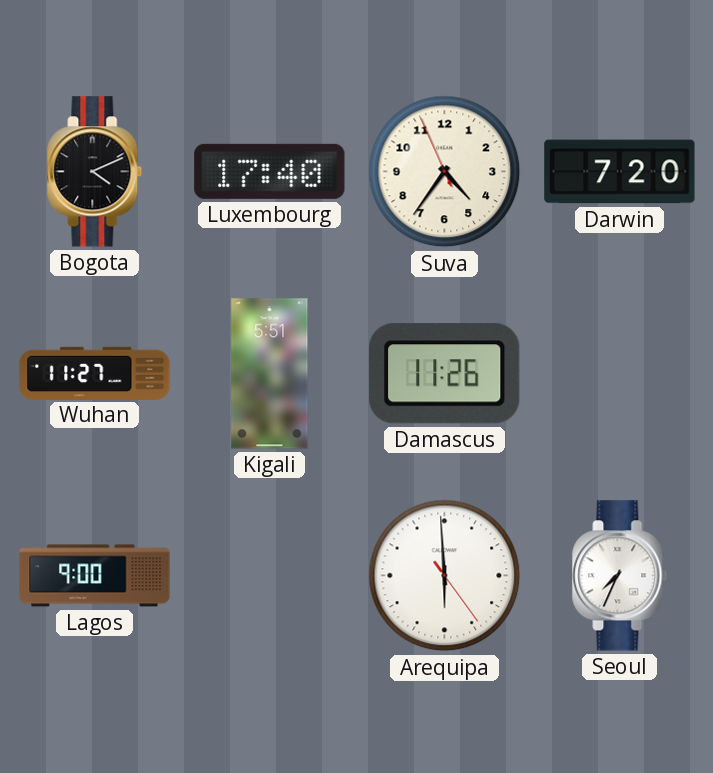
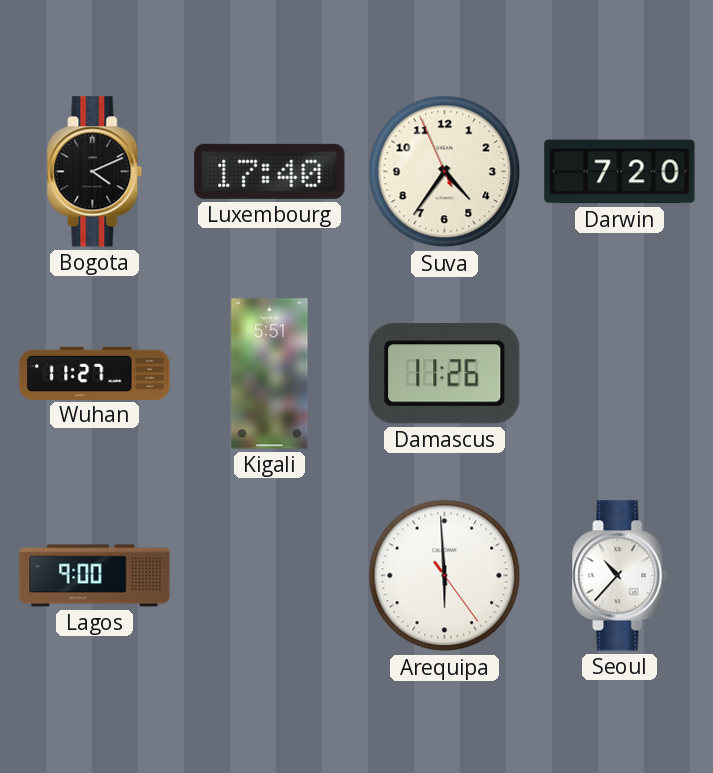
Seoul: 7:34 -> 10:37 (620, 576)
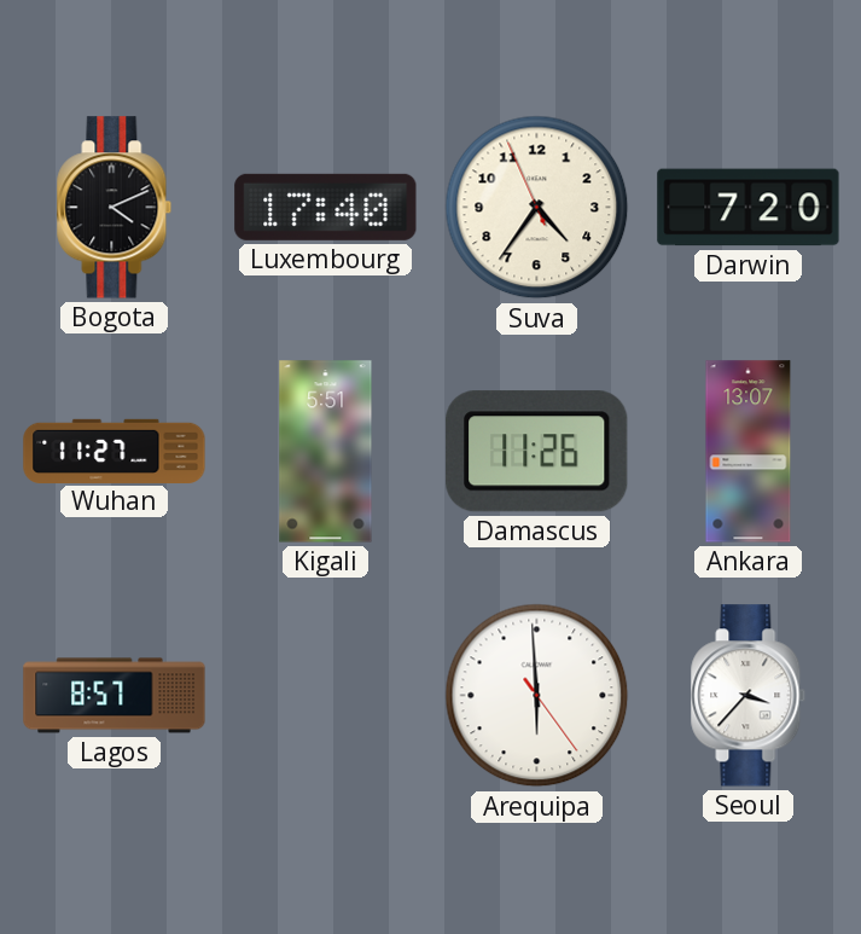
Ankara: none -> 13:07 (749, 452)
Lagos: 9:00 -> 8:57 (115, 696)
Seoul: 10:37 -> 3:37 (749, 696)
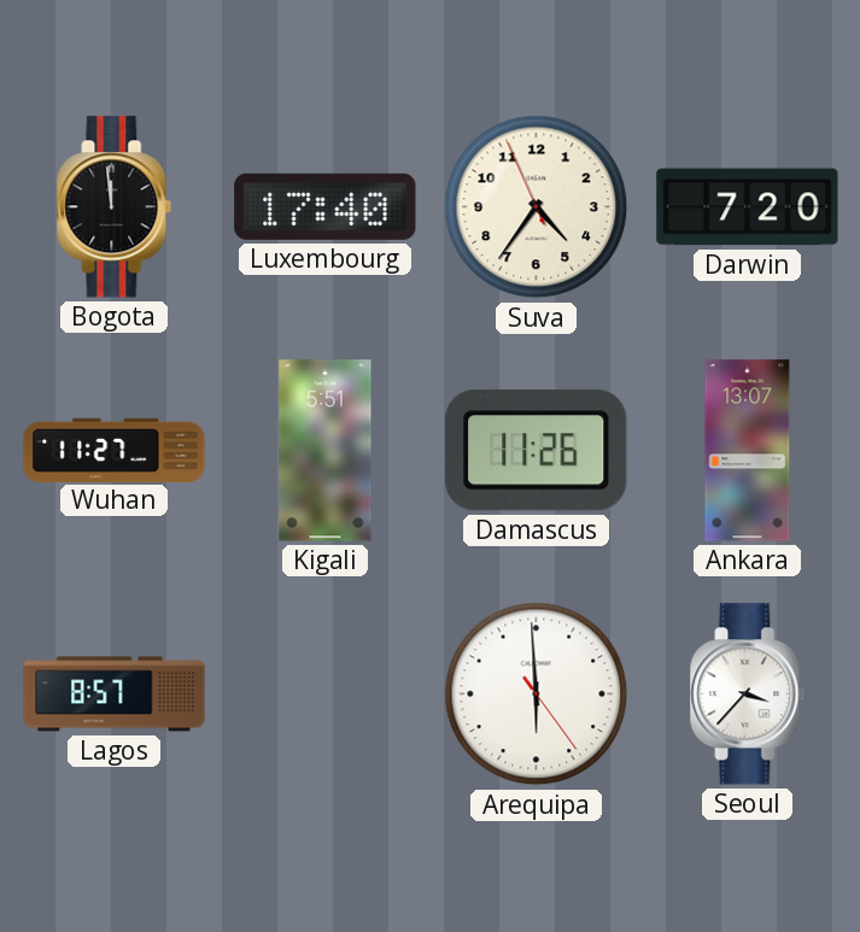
Bogota: 4:11 -> 11:59 (115, 207)
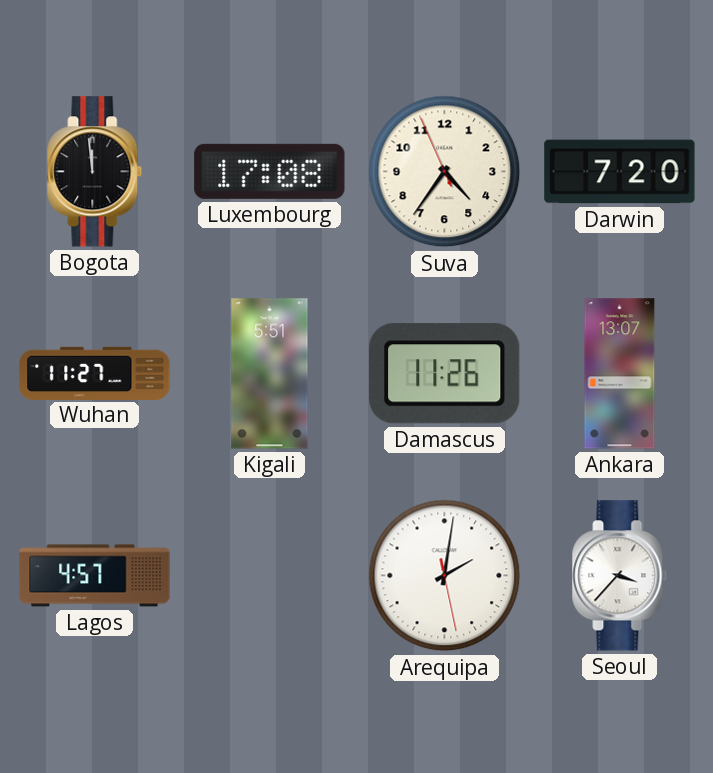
Luxembourg: 17:40 -> 17:08 (270, 171)
Lagos: 8:57 -> 4:57 (95, 576)
Arequipa: 5:59 -> 2:01 (445, 576)
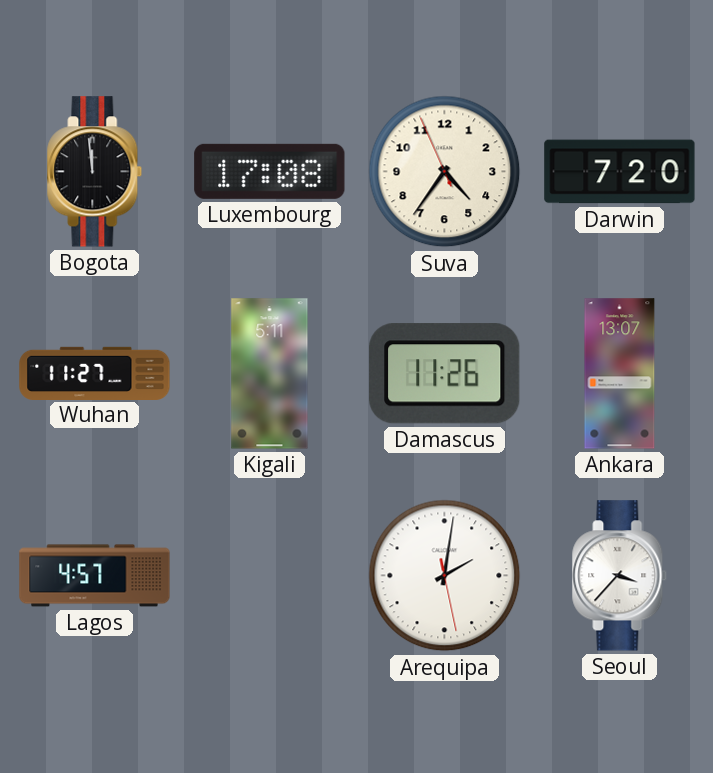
Kigali: 5:51 -> 5:11 (270, 374)
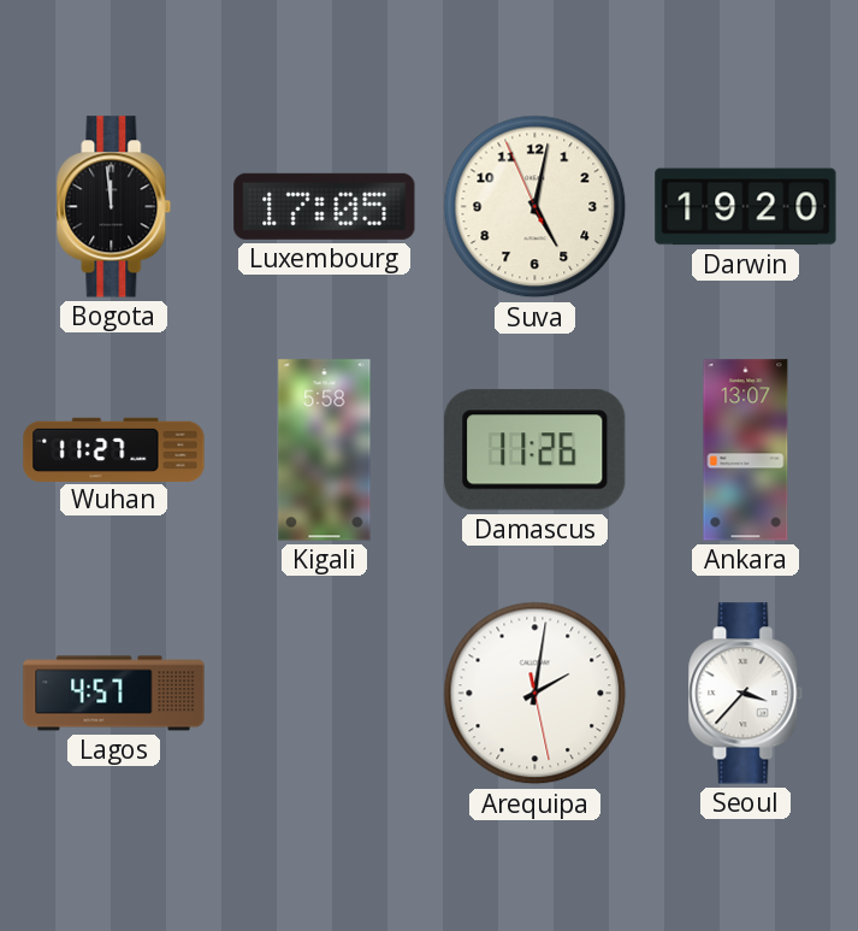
Luxembourg: 17:08 -> 17:05 (325, 206)
Suva: 4:35 -> 5:01 (535, 207)
Darwin: 7:20 -> 19:20 (746, 207)
Kigali: 5:11 -> 5:58 (325, 450)
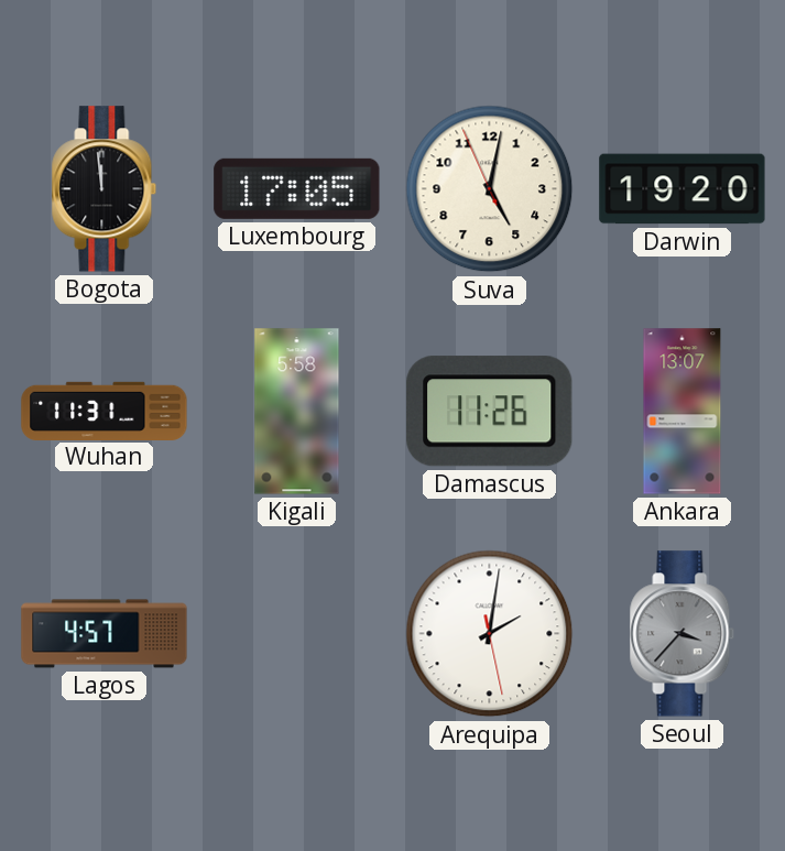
Wuhan: 11:27 -> 11:31 (105, 411)
Seoul dial: white -> grey (683, 634)
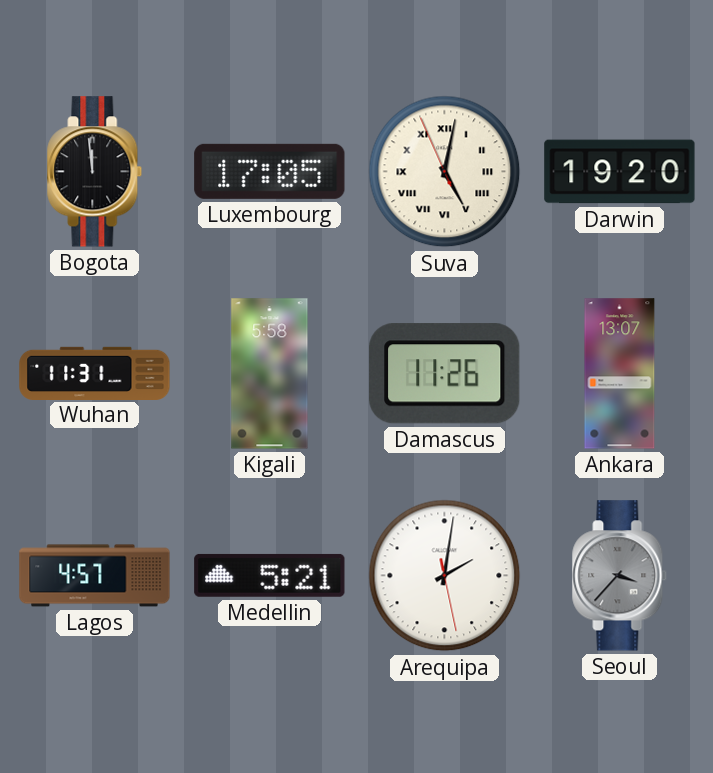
Suva numerals: Arabic -> Roman (445, 172)
Medellin: none -> 5:21 (270, 575)
